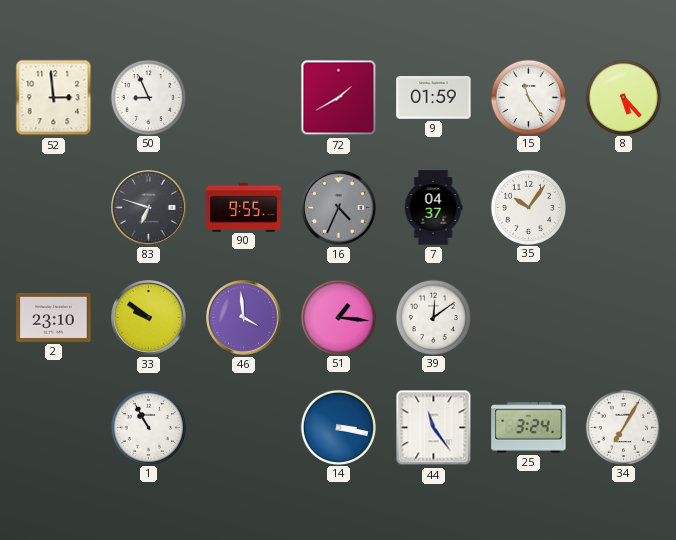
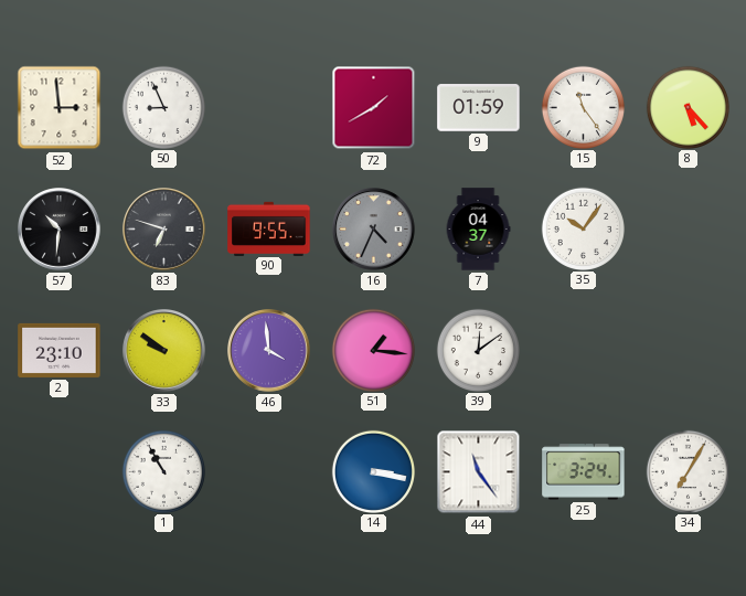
57: none -> 10:31 (60, 230)
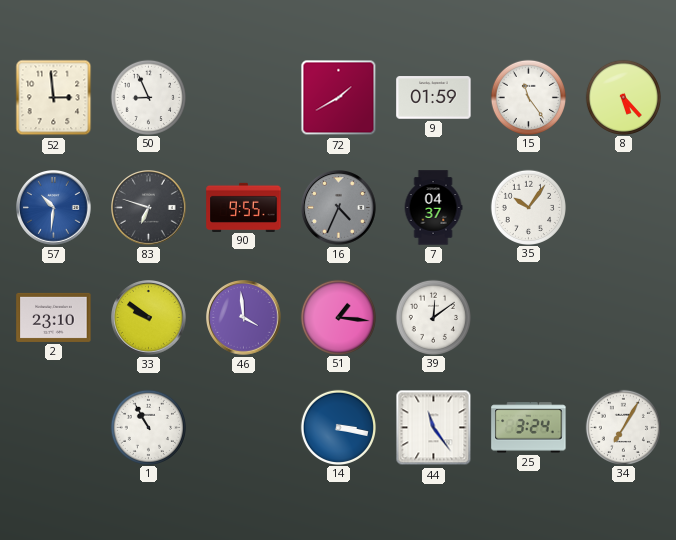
57 dial: black -> blue (54, 208)
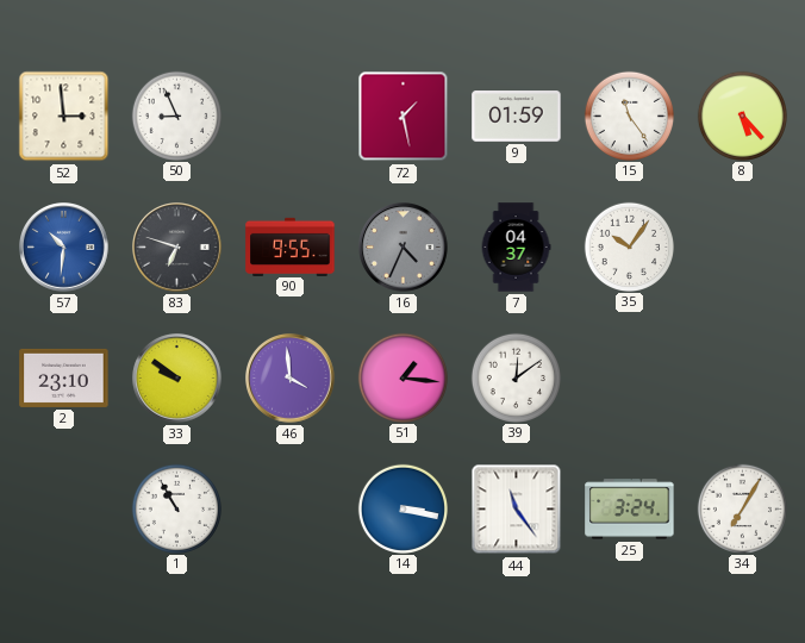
72: 1:40 -> 1:28 (404, 117)
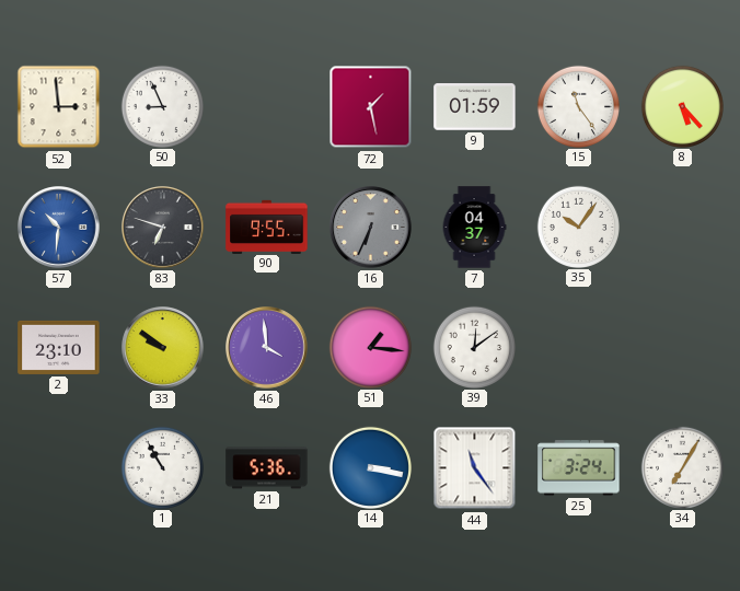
16: 4:34 -> 6:34 (371, 228)
21: none -> 5:36 (267, 468)
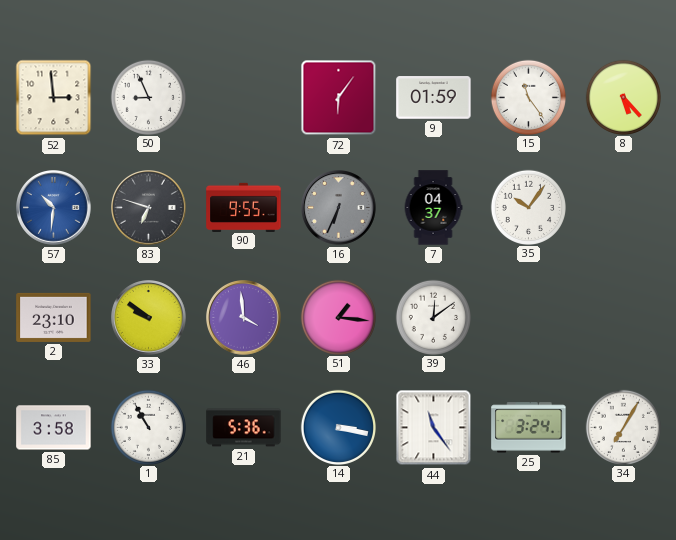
72: 1:28 -> 6:06 (339, 98)
85: none -> 3:58 (54, 428)
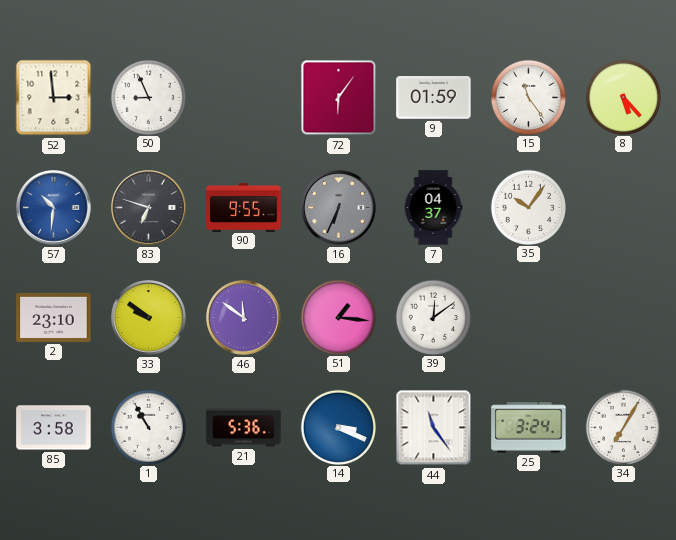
46: 3:59 -> 11:51 (244, 318)
14: 3:17 -> 3:19 (338, 427)
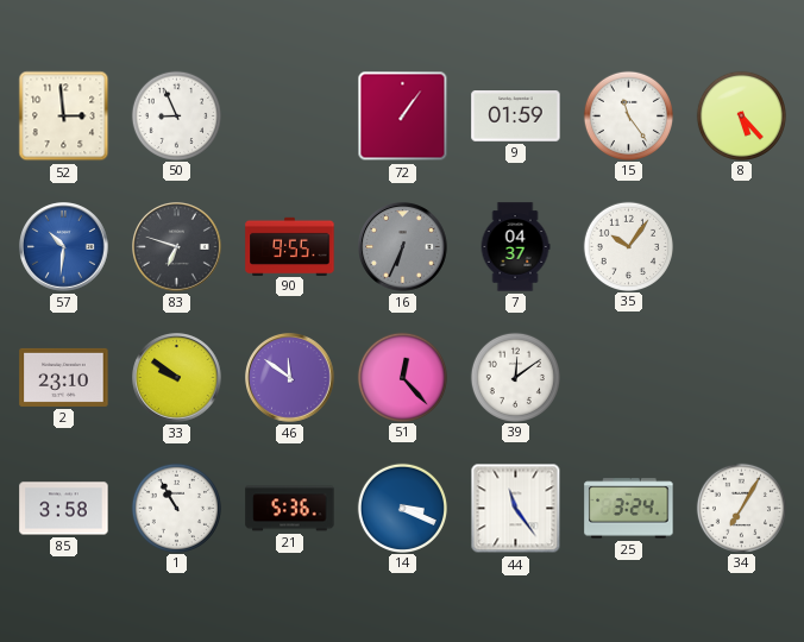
72: 6:06 -> 1:06 (403, 117)
51: 1:16 -> 12:23 (402, 377)
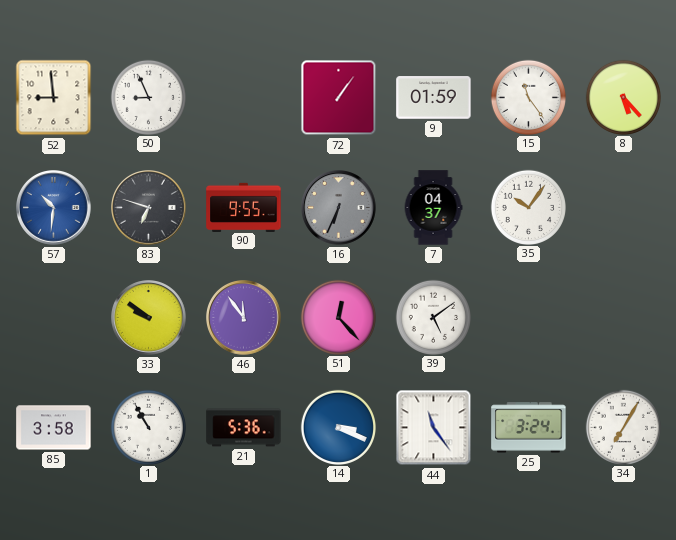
52: 2:59 -> 8:59 (54, 98)
2: 23:10 -> none (64, 377)
46: 11:51 -> 11:54 (244, 318)
39: 12:09 -> 5:09 (433, 317)
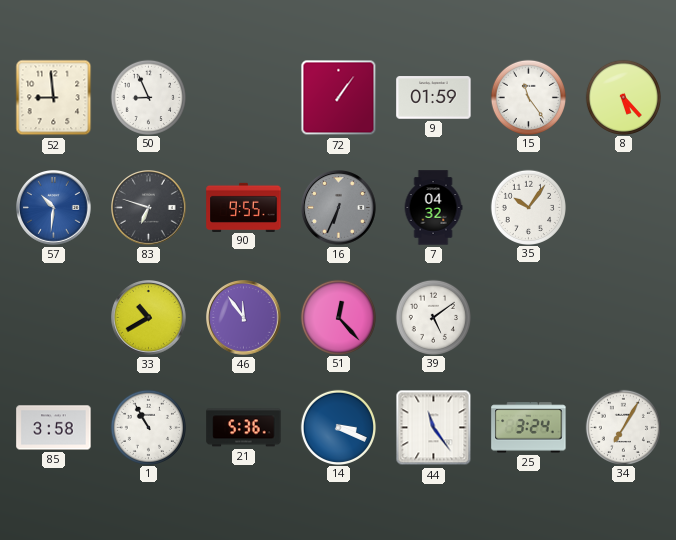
7: 04:37 -> 04:32 (433, 208)
33: 9:51 -> 10:40 (149, 318)
